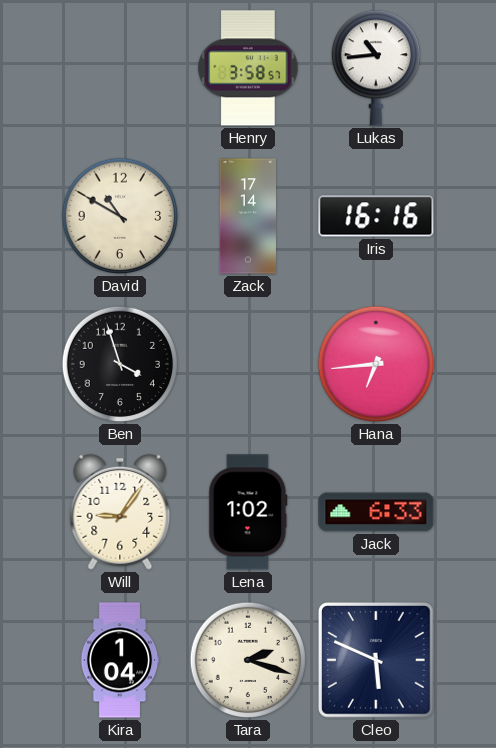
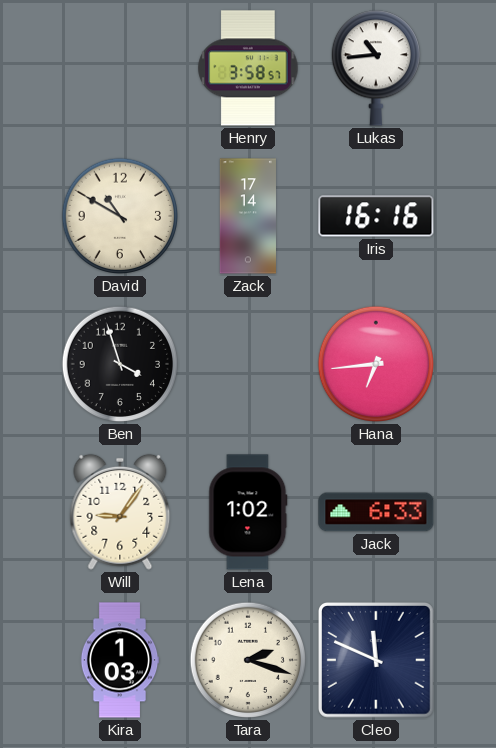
Kira: 1:04 -> 1:03 (120, 660)
Cleo: 5:49 -> 11:49 (377, 661)
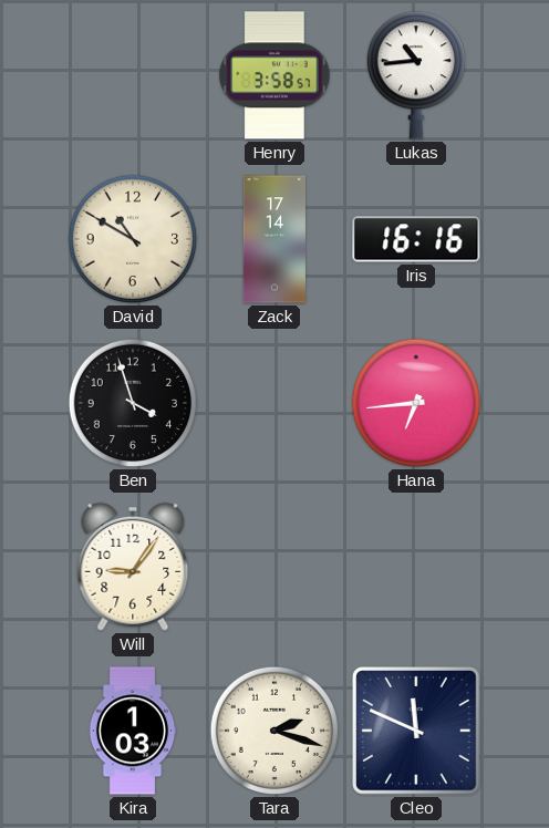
Lena: 1:02 -> none (248, 512)
Jack: 6:33 -> none (376, 512)
